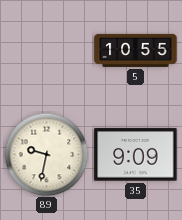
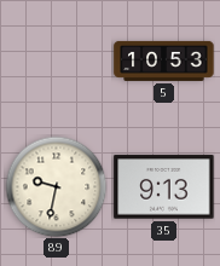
5: 10:55 -> 10:53 (164, 60)
35: 9:09 -> 9:13 (164, 187)
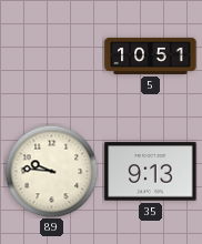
5: 10:53 -> 10:51 (151, 55)
89: 9:32 -> 9:46 (51, 171)
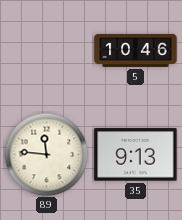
5: 10:51 -> 10:46 (136, 50)
89: 9:46 -> 11:46 (46, 154)
